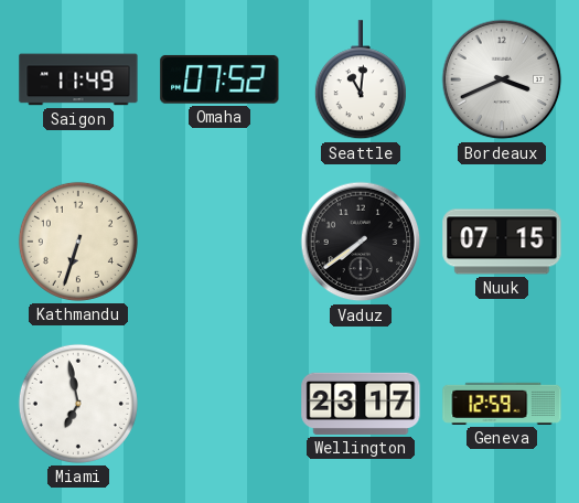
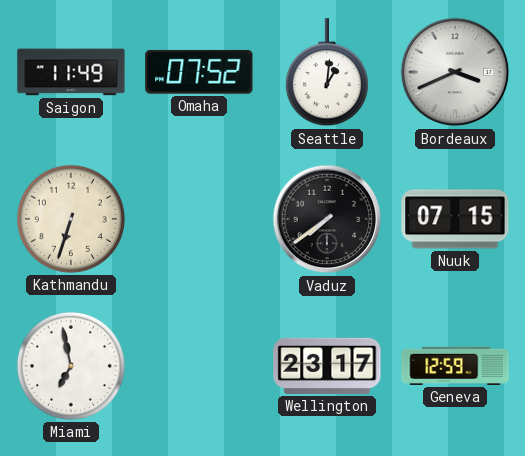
Seattle: 11:01 -> 1:01 (327, 73)
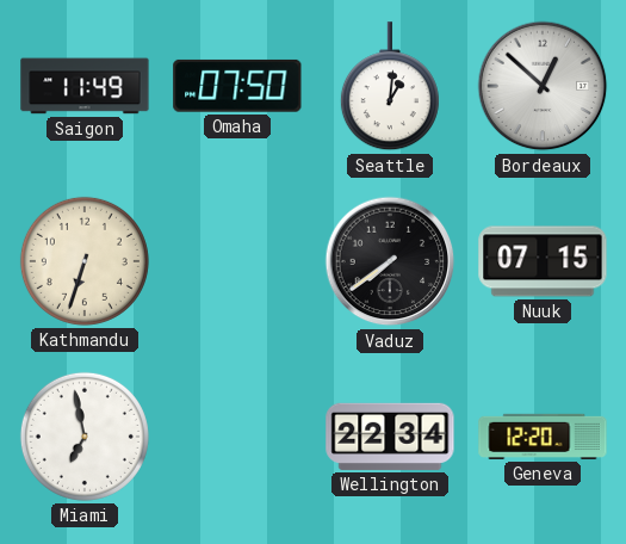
Omaha: 07:52 -> 07:50 (237, 86)
Bordeaux: 3:41 -> 12:52 (543, 86)
Wellington: 23:17 -> 22:34 (390, 437)
Geneva: 12:59 -> 12:20 (543, 437)
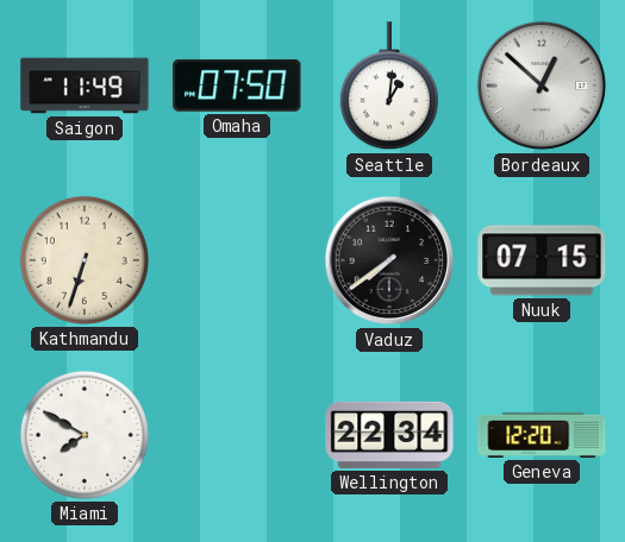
Miami: 6:58 -> 7:50 (85, 435)
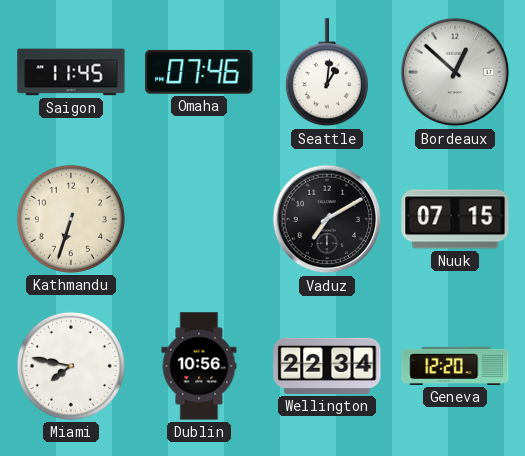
Saigon: 11:49 -> 11:45 (71, 72)
Omaha: 07:50 -> 07:46 (199, 72)
Vaduz: 7:39 -> 7:10 (327, 219)
Miami: 7:50 -> 7:47 (71, 366)
Dublin: none -> 10:56 (199, 366)
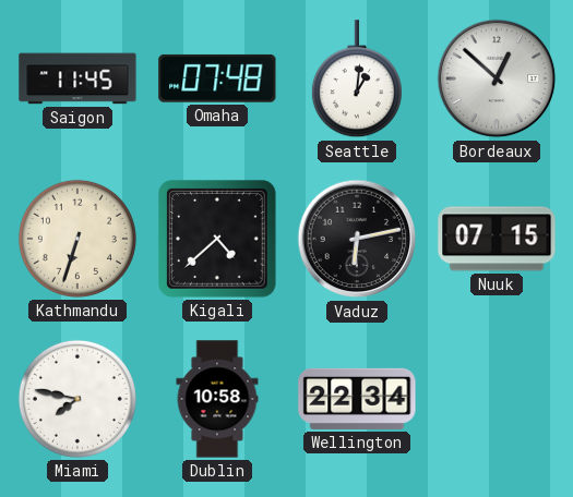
Omaha: 07:46 -> 07:48 (217, 78)
Kigali: none -> 4:38 (218, 240)
Vaduz: 7:10 -> 6:13 (357, 239)
Dublin: 10:56 -> 10:58 (217, 399)
Geneva: 12:20 -> none (455, 366)
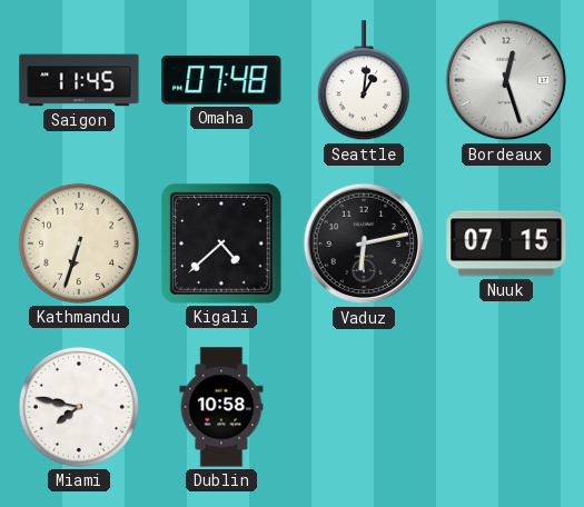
Bordeaux: 12:52 -> 12:27 (506, 80)
Wellington: 22:34 -> none (357, 399)
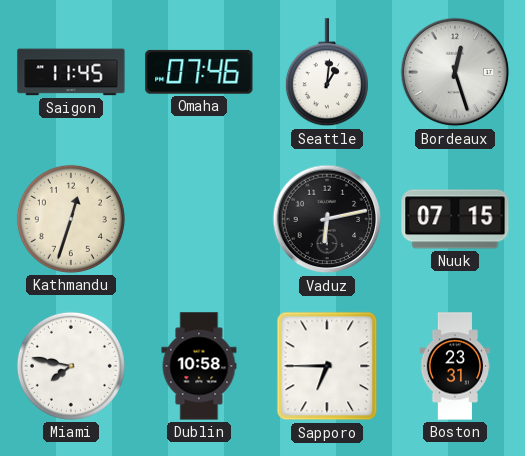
Omaha: 07:48 -> 07:46 (199, 72)
Kathmandu: 6:33 -> 12:33 (71, 219)
Kigali: 4:38 -> none (222, 245)
Sapporo: none -> 6:45 (327, 366)
Boston: none -> 23:31 (455, 366)
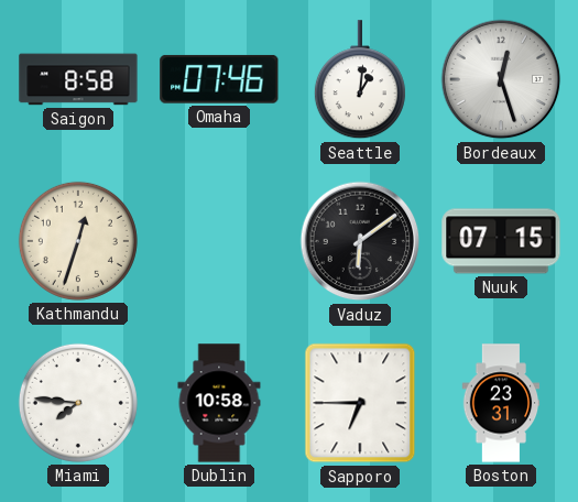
Saigon: 11:45 -> 8:58 (78, 79)
Vaduz: 6:13 -> 6:09 (360, 241)
Miami: 7:47 -> 7:46 (78, 403)
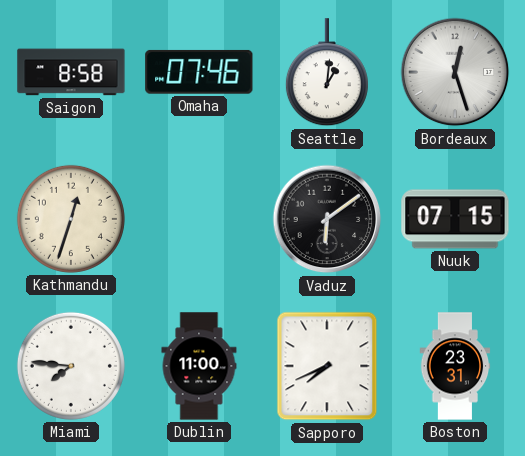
Dublin: 10:58 -> 11:00 (199, 366)
Sapporo: 6:45 -> 7:41 (327, 366)
